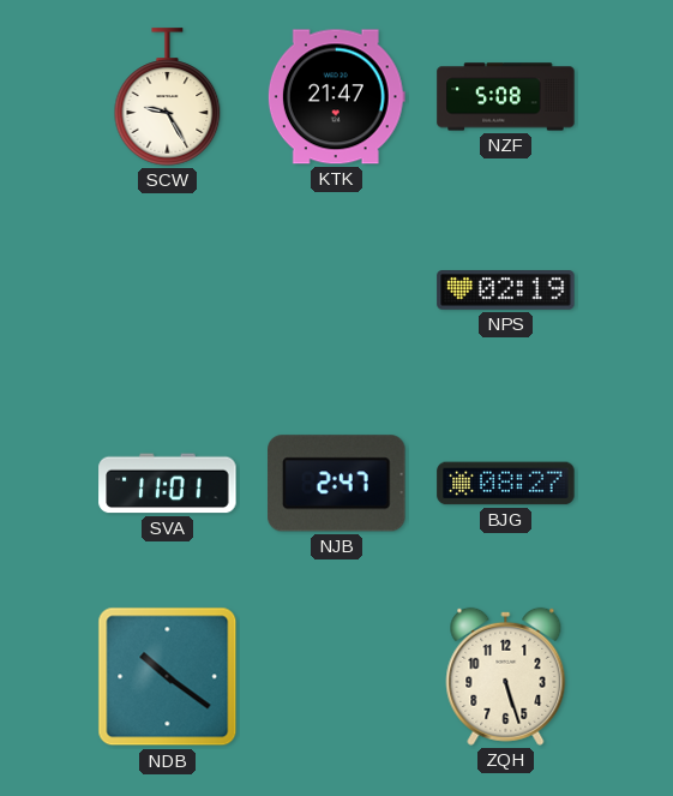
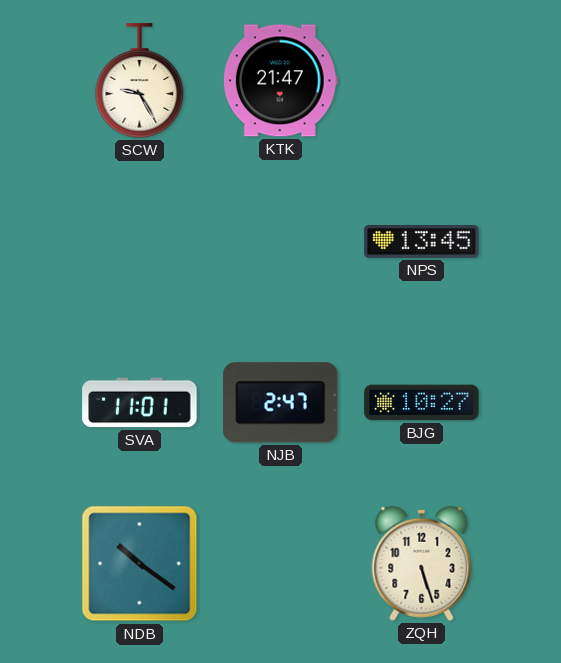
NZF: 5:08 -> none (506, 97)
NPS: 02:19 -> 13:45 (422, 242)
BJG: 08:27 -> 10:27 (422, 403)
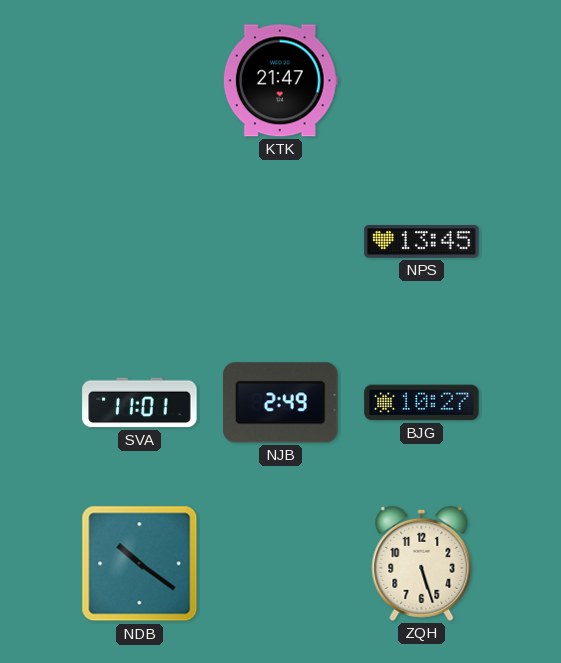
SCW: 9:25 -> none (140, 81)
NJB: 2:47 -> 2:49 (281, 403)
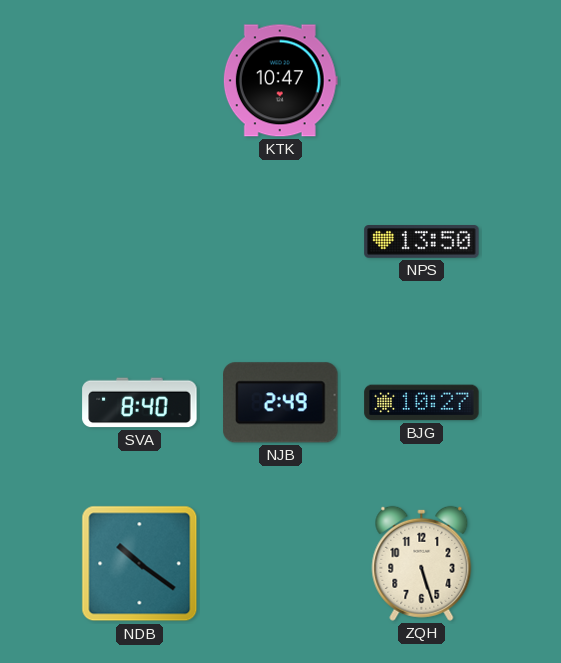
KTK: 21:47 -> 10:47 (280, 81)
NPS: 13:45 -> 13:50 (422, 242)
SVA: 11:01 -> 8:40 (140, 403)
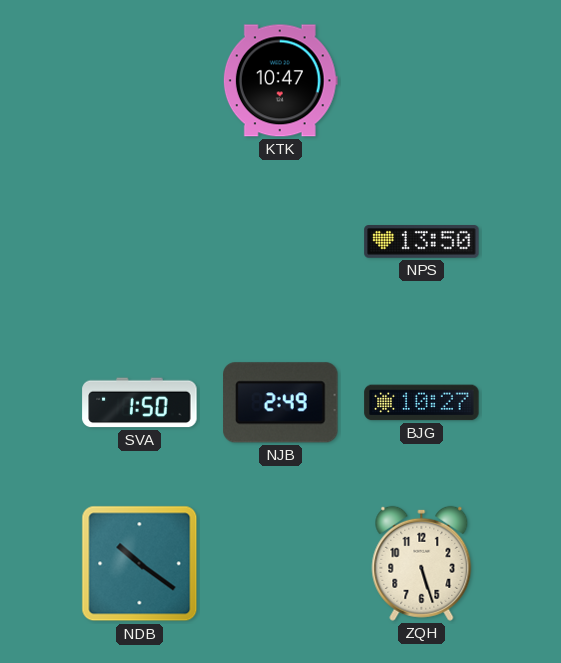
SVA: 8:40 -> 1:50 (140, 403)
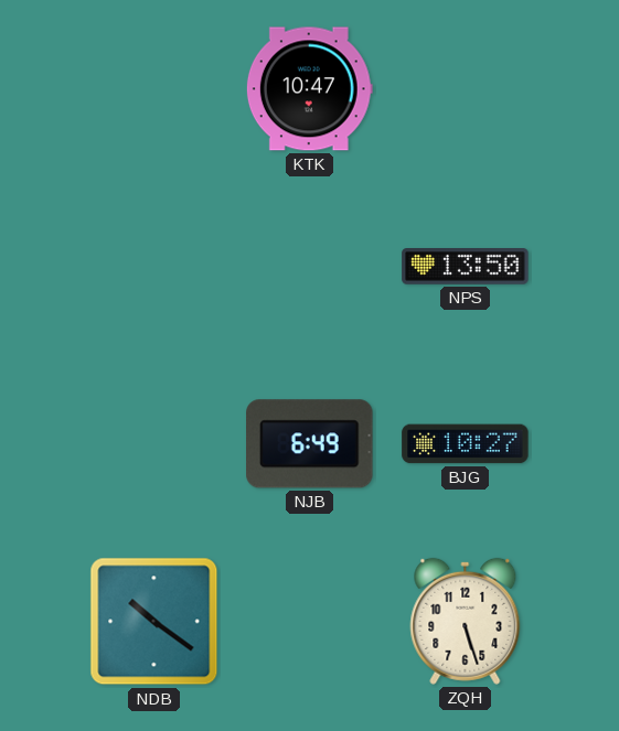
SVA: 1:50 -> none (140, 403)
NJB: 2:49 -> 6:49 (310, 444)
